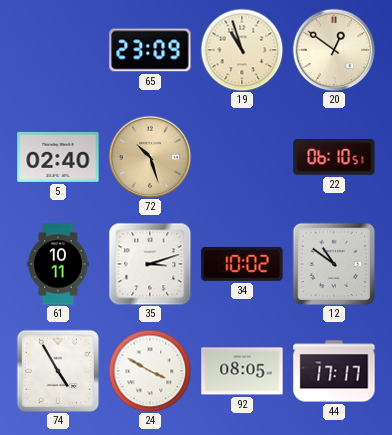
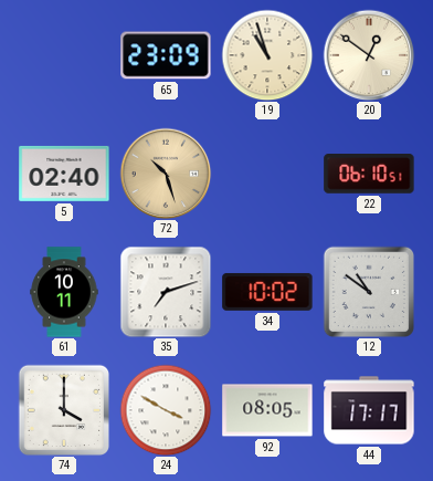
35: 3:12 -> 7:12 (166, 292)
74: 4:55 -> 4:00 (64, 410)
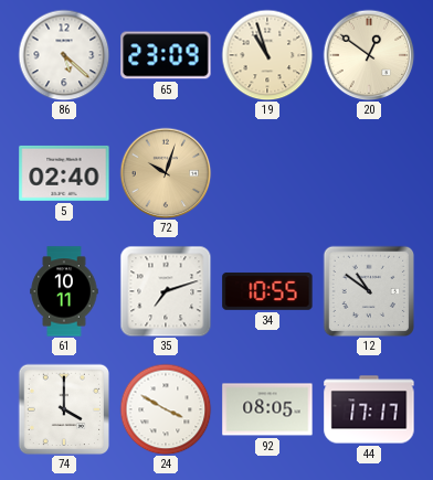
86: none -> 5:22 (64, 55)
72: 10:27 -> 10:03 (166, 173)
22: 06:10 -> none (369, 175)
34: 10:02 -> 10:55 (267, 291)
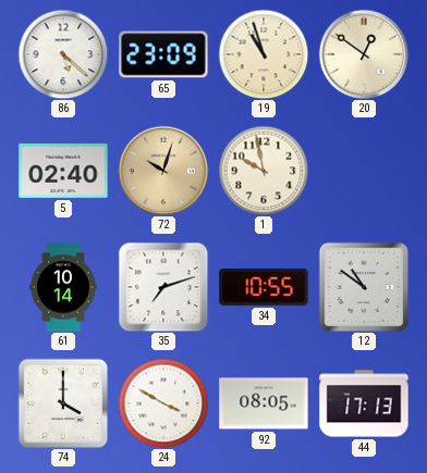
1: none -> 9:58 (264, 171)
61: 10:11 -> 10:14 (63, 287)
44: 17:17 -> 17:13 (364, 403)
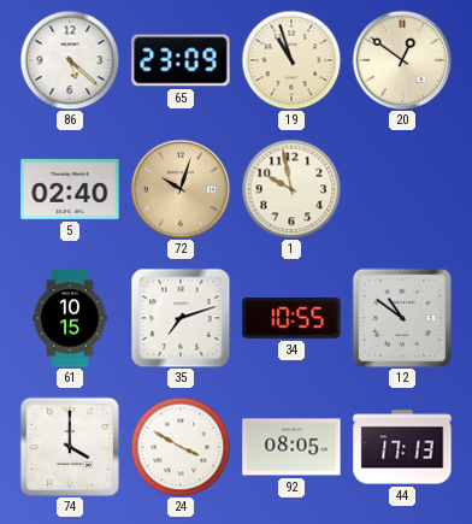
61: 10:14 -> 10:15 (70, 318)
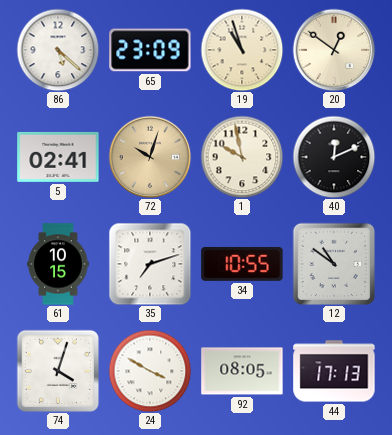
5: 02:40 -> 02:41 (58, 157)
40: none -> 12:11 (334, 157)
74: 4:00 -> 4:03 (58, 371)
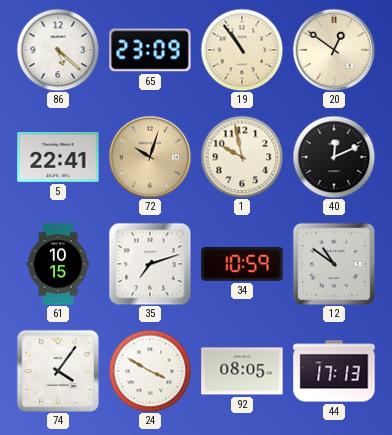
19: 10:57 -> 10:54 (242, 50)
5: 02:41 -> 22:41 (58, 157)
34: 10:55 -> 10:59 (242, 264)
74: 4:03 -> 4:06 (58, 371)
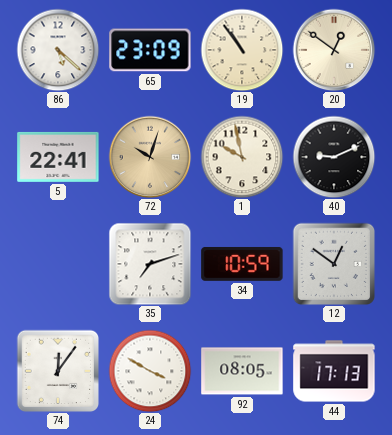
40: 12:11 -> 9:11 (334, 157)
61: 10:15 -> none (58, 264)
12: 10:51 -> 12:51 (334, 264)
74: 4:06 -> 12:06 (58, 371)
